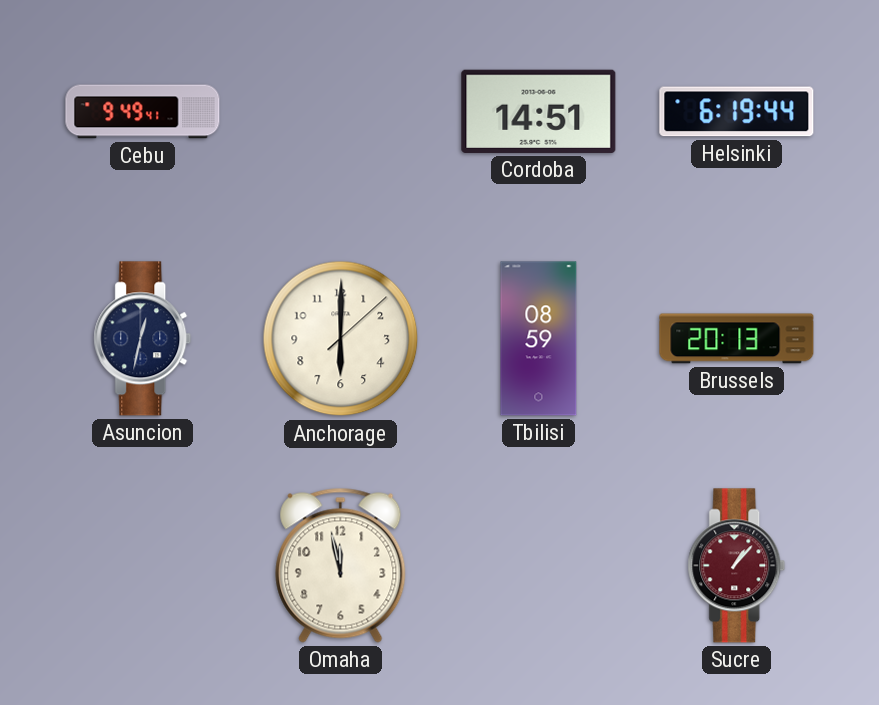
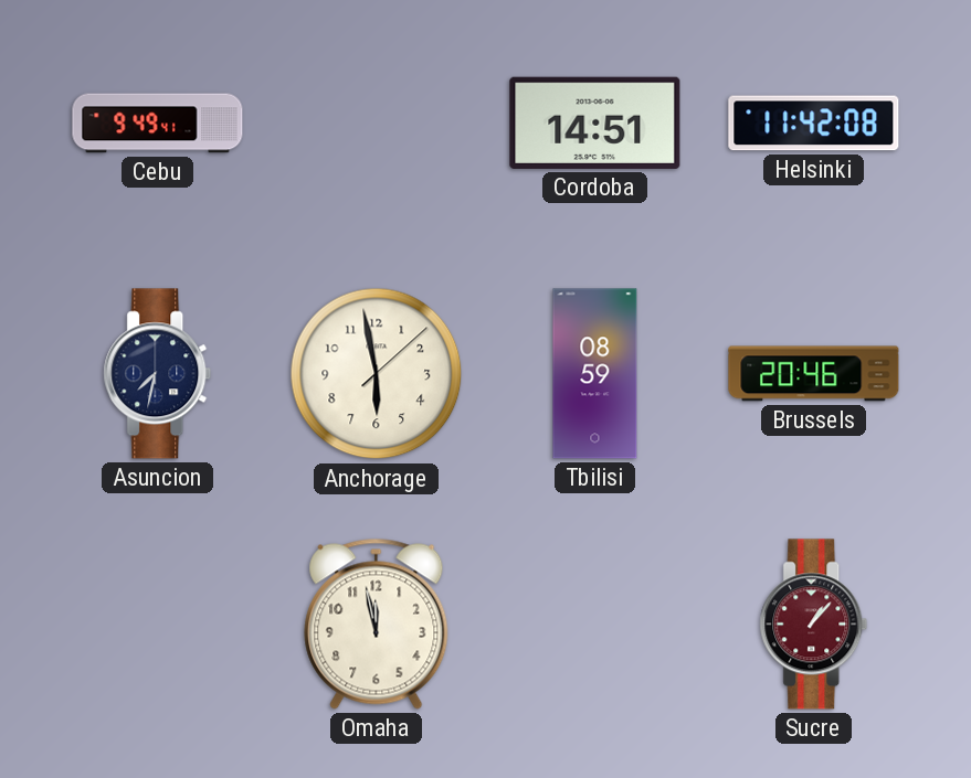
Helsinki: 6:19 -> 11:42 (814, 124)
Asuncion: 12:32 -> 7:32 (158, 374)
Anchorage: 6:00 -> 5:58 (377, 374)
Brussels: 20:13 -> 20:46 (814, 374)
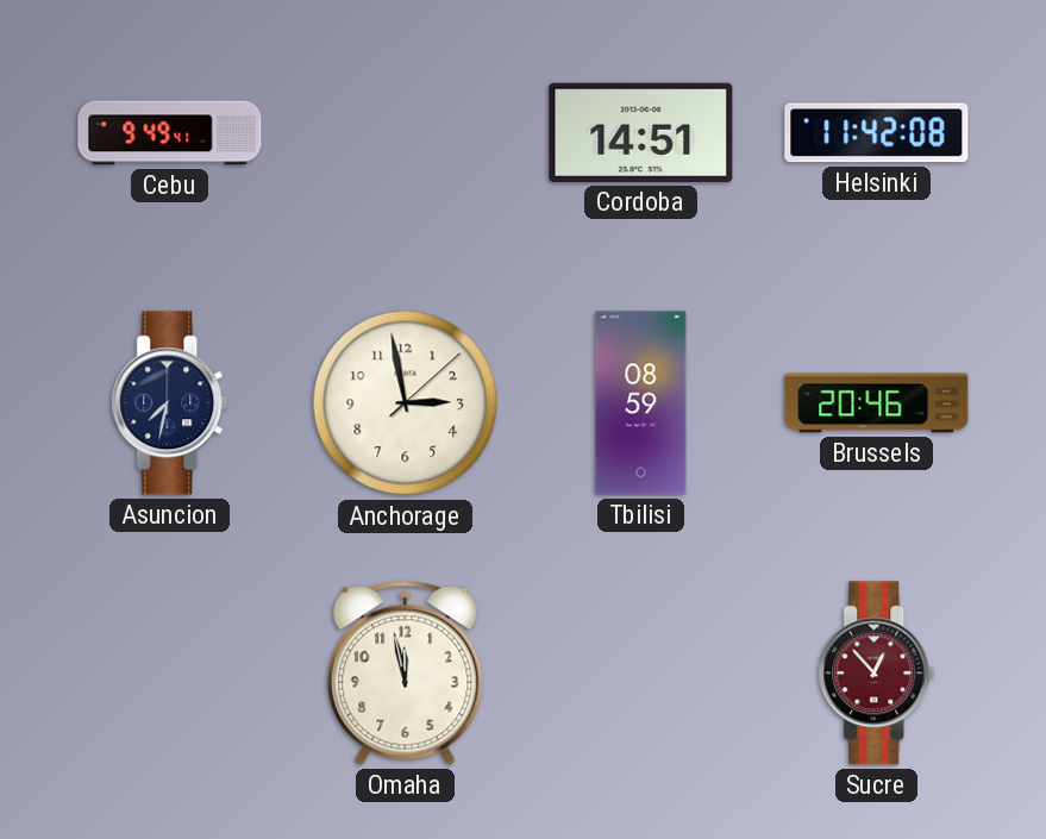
Anchorage: 5:58 -> 2:58 (406, 403)
Sucre: 1:07 -> 12:53 (877, 674)
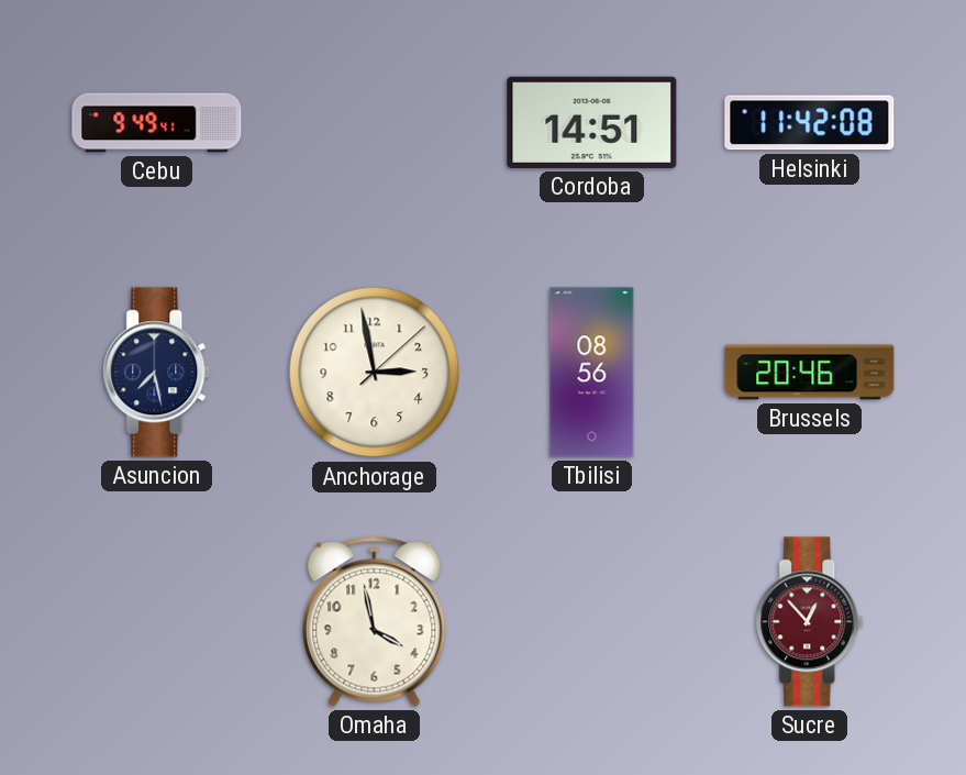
Asuncion: 7:32 -> 7:28 (157, 373)
Tbilisi: 08:59 -> 08:56 (592, 373)
Omaha: 11:58 -> 3:58 (375, 621)
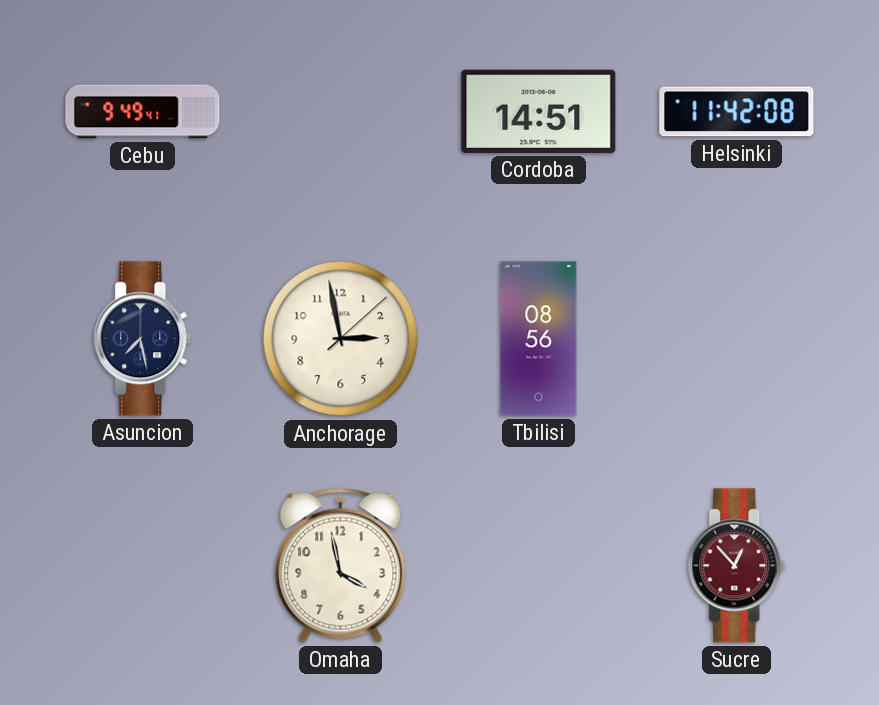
Brussels: 20:46 -> none (810, 373)
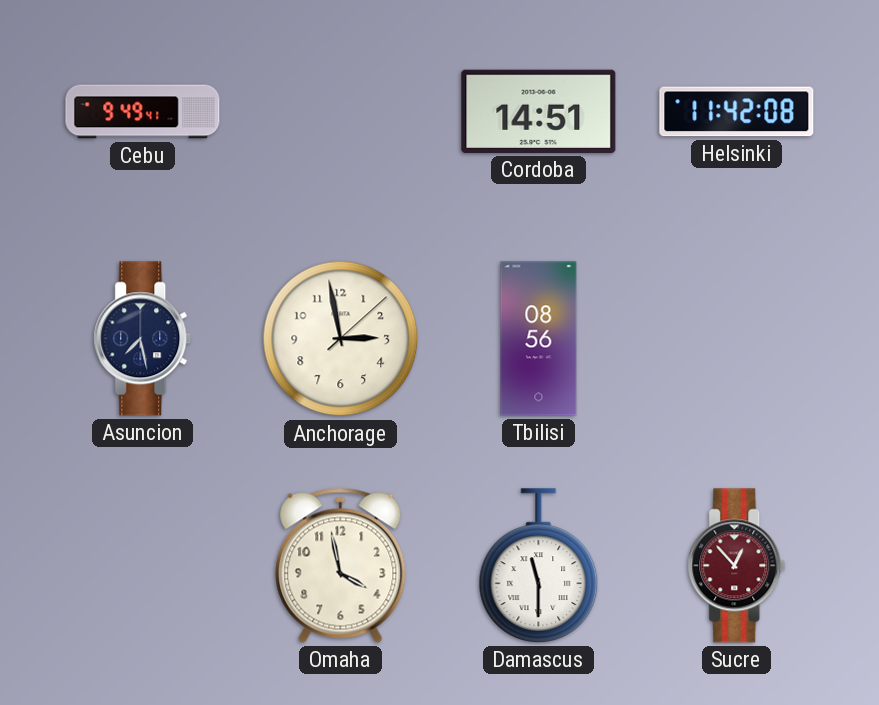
Damascus: none -> 11:30 (539, 566)
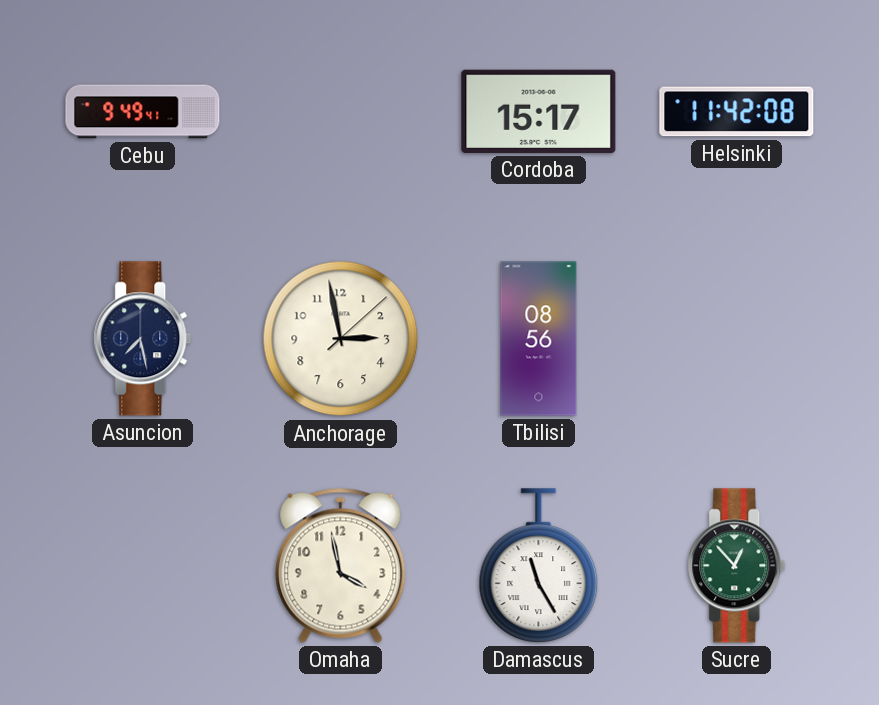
Cordoba: 14:51 -> 15:17 (539, 111)
Damascus: 11:30 -> 11:25 (539, 566)
Sucre dial: burgundy -> green (737, 566)
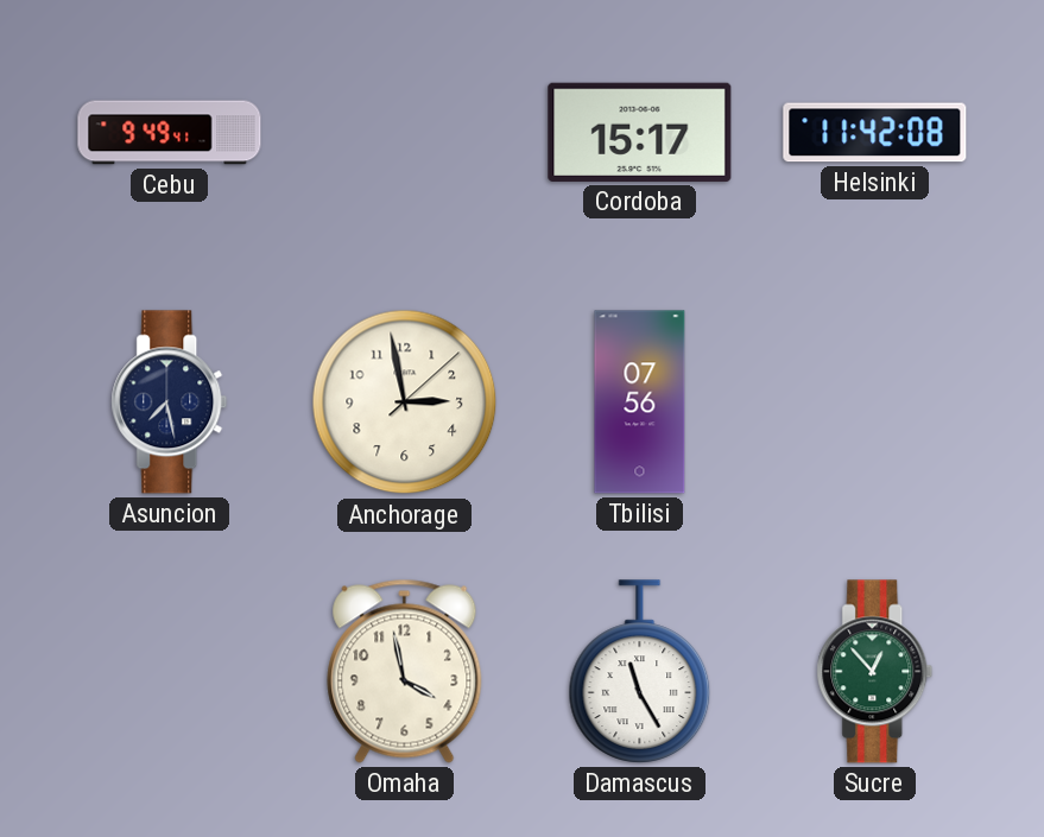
Tbilisi: 08:56 -> 07:56 (640, 402)
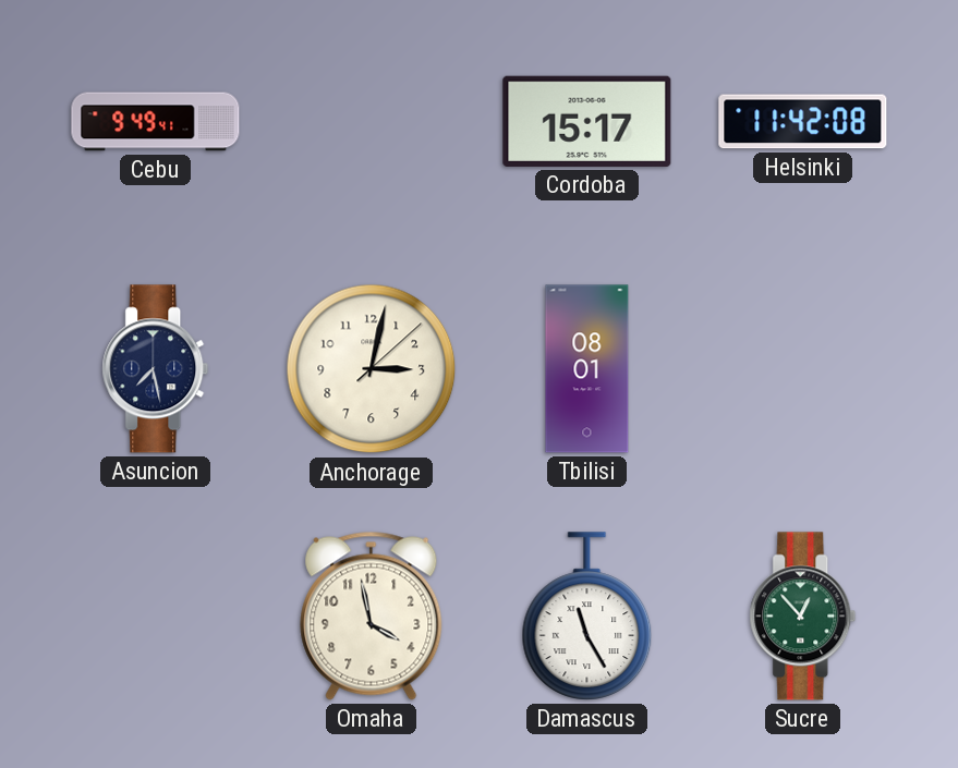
Anchorage: 2:58 -> 3:02 (372, 369)
Tbilisi: 07:56 -> 08:01 (587, 369)
